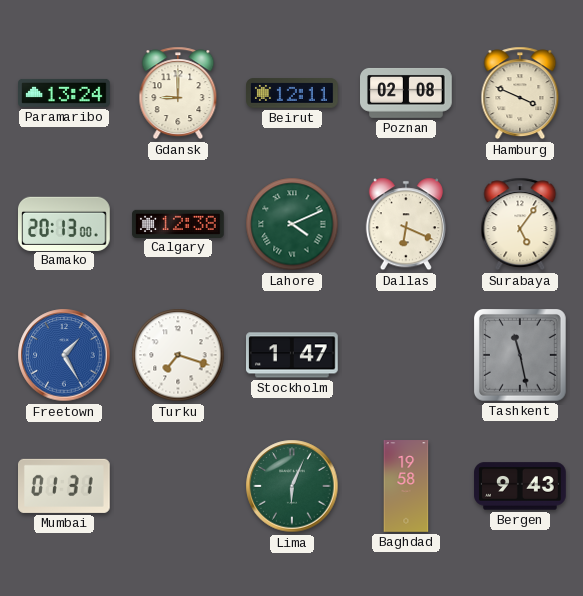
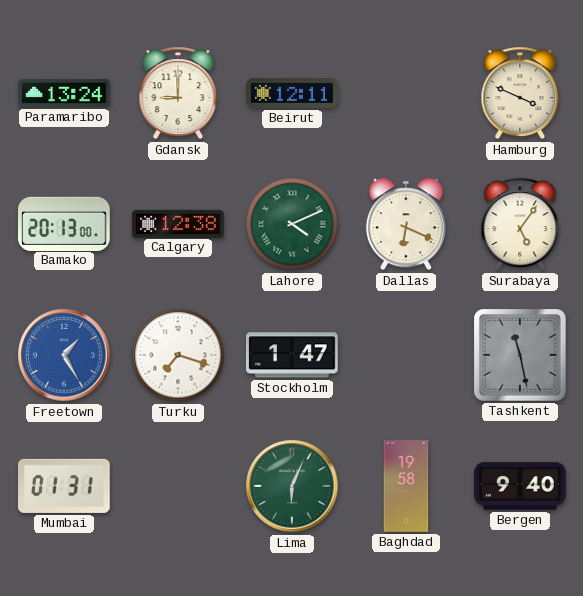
Poznan: 02:08 -> none (406, 93)
Bergen: 9:43 -> 9:40 (520, 486)
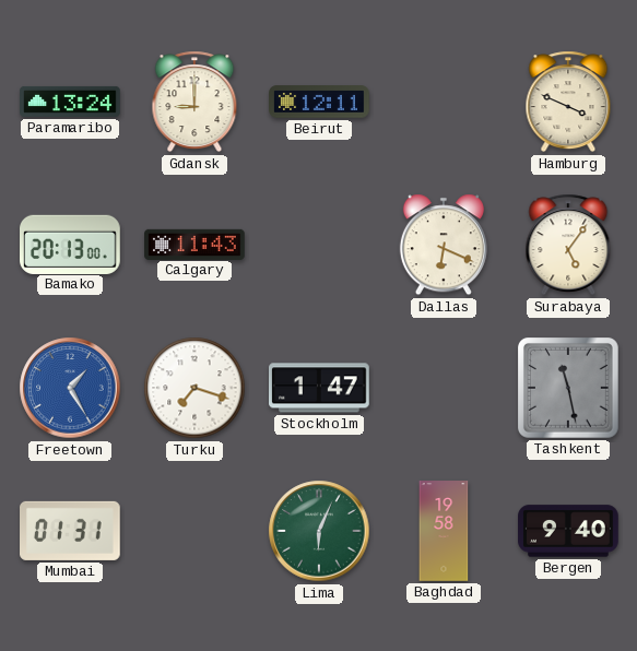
Calgary: 12:38 -> 11:43 (194, 244)
Lahore: 4:11 -> none (292, 224)
